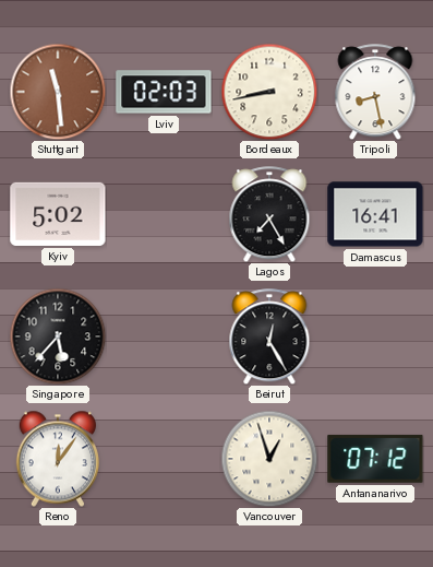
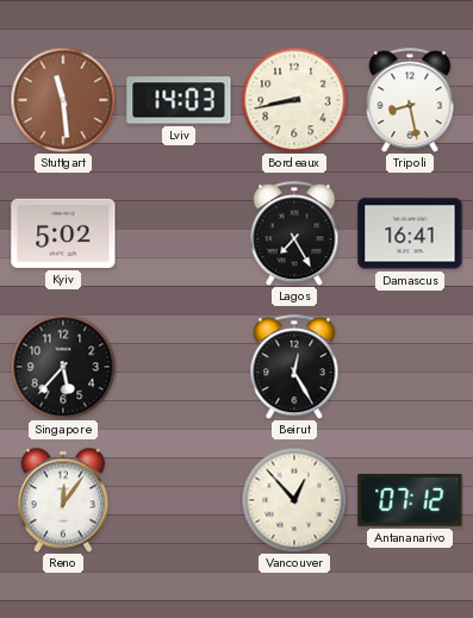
Lviv: 02:03 -> 14:03 (179, 100)
Vancouver: 12:57 -> 12:53 (294, 500)
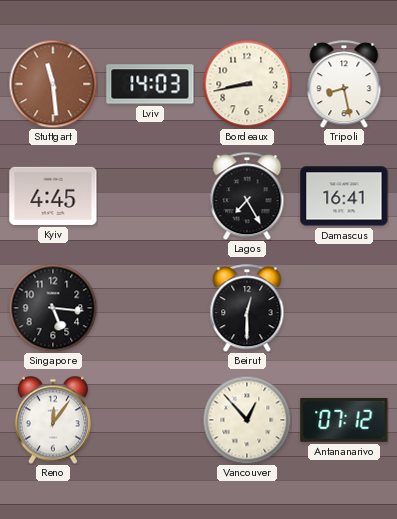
Kyiv: 5:02 -> 4:45 (53, 196)
Singapore: 5:37 -> 5:16 (53, 308)
Beirut: 12:25 -> 12:30 (247, 308)
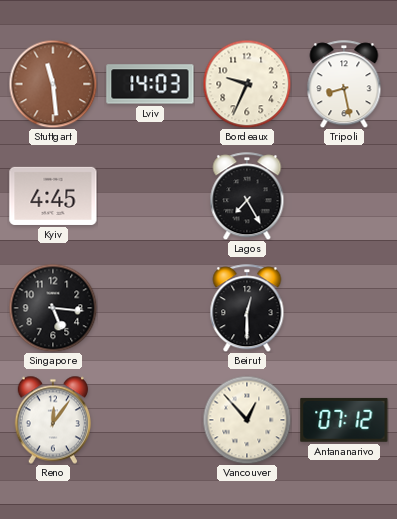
Bordeaux: 8:43 -> 9:34 (247, 84)
Damascus: 16:41 -> none (344, 196)
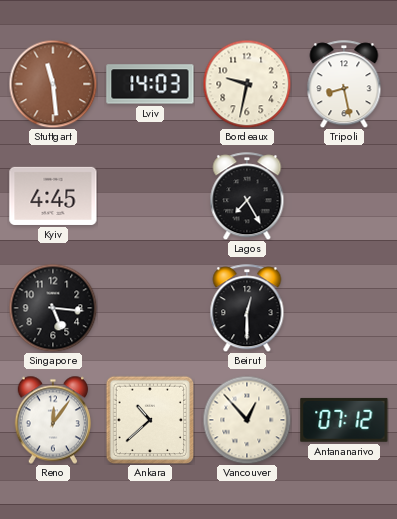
Bordeaux: 9:34 -> 9:32 (247, 84)
Ankara: none -> 10:38 (150, 420)
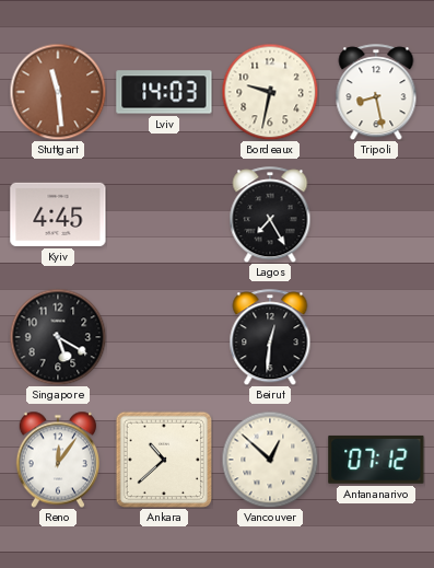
Singapore: 5:16 -> 5:20 (58, 337)
Beirut: 12:30 -> 12:31 (270, 337)
Vancouver: 12:53 -> 12:52 (270, 460)
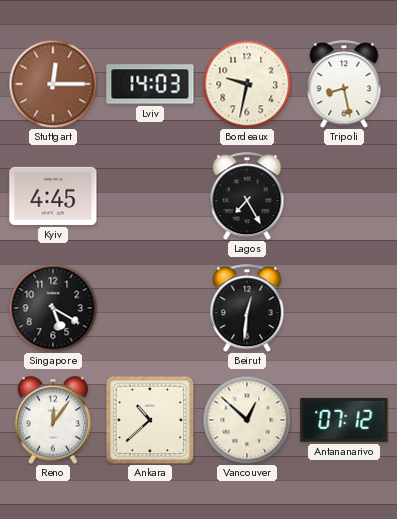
Stuttgart: 11:29 -> 12:15 (53, 84)
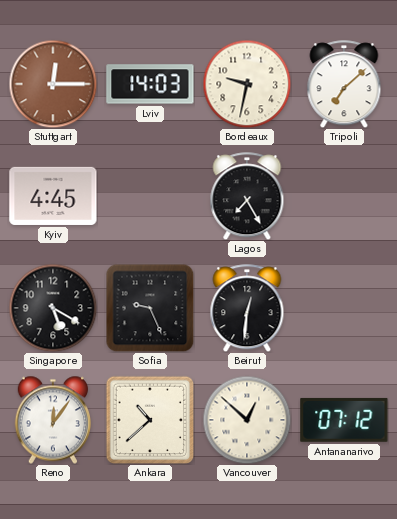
Tripoli: 8:28 -> 7:08 (344, 84)
Sofia: none -> 9:26 (150, 308)
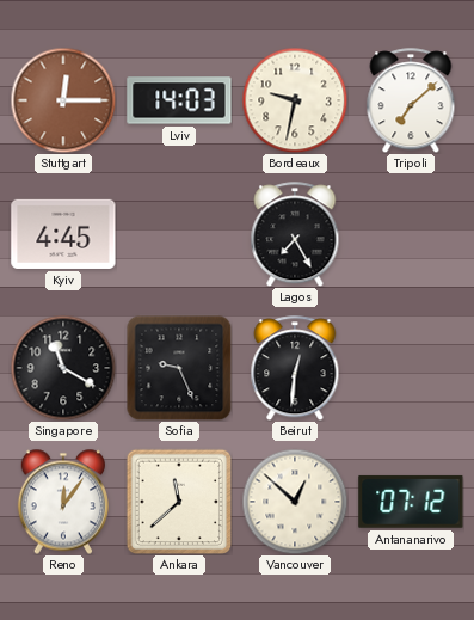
Singapore: 5:20 -> 11:20 (63, 368)
Ankara: 10:38 -> 11:38 (179, 502)
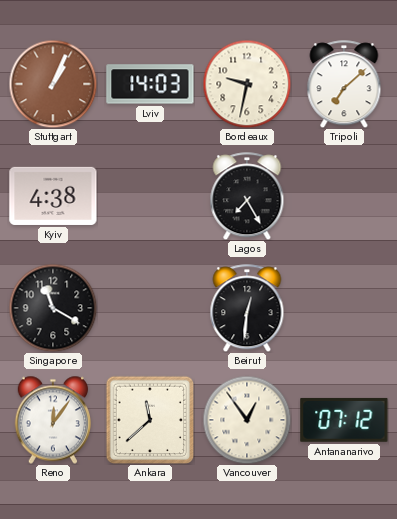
Stuttgart: 12:15 -> 1:04 (53, 84)
Kyiv: 4:45 -> 4:38 (53, 196)
Sofia: 9:26 -> none (179, 368)
Vancouver: 12:52 -> 12:54 (247, 420)
